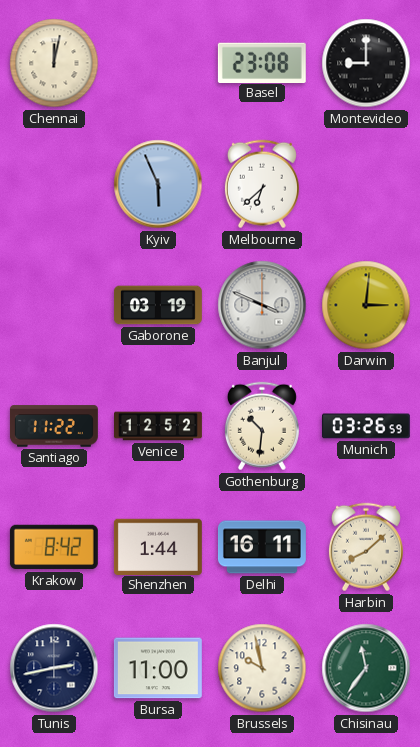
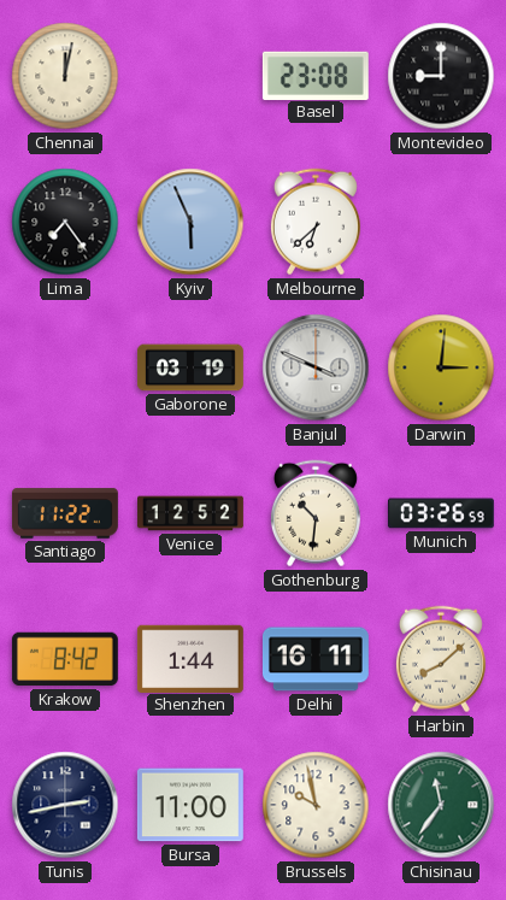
Lima: none -> 7:24 (65, 222)
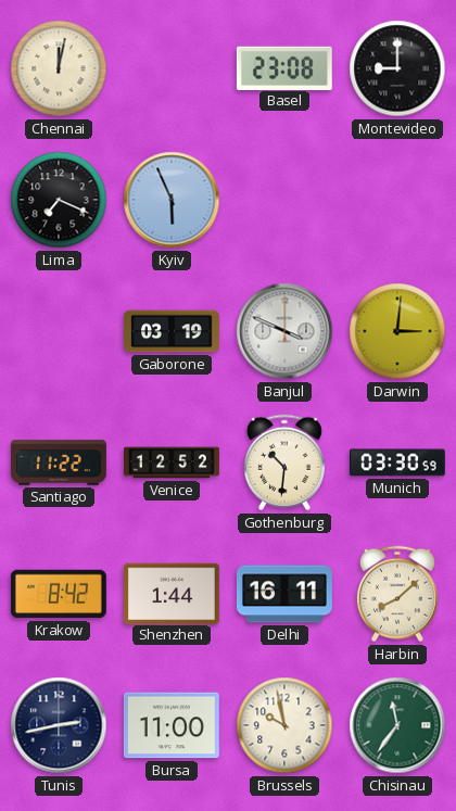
Lima: 7:24 -> 7:19 (59, 200)
Melbourne: 6:38 -> none (316, 222)
Munich: 03:26 -> 03:30 (397, 462)
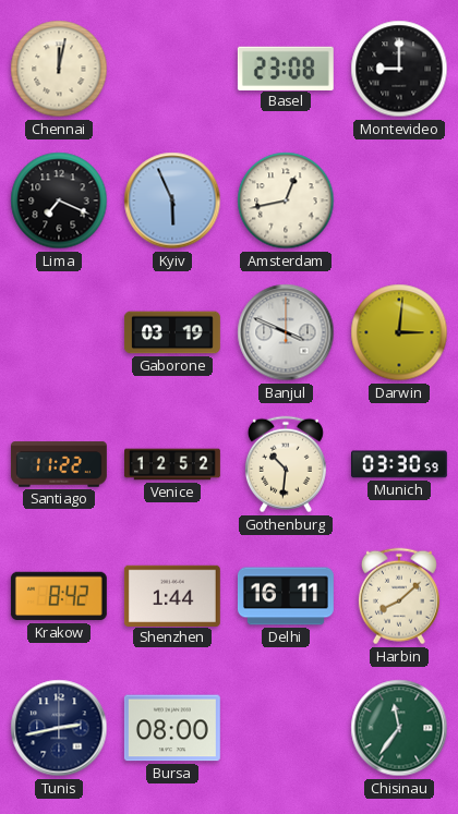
Amsterdam: none -> 12:43 (286, 201)
Bursa: 11:00 -> 08:00 (172, 728)
Brussels: 9:58 -> none (284, 725)
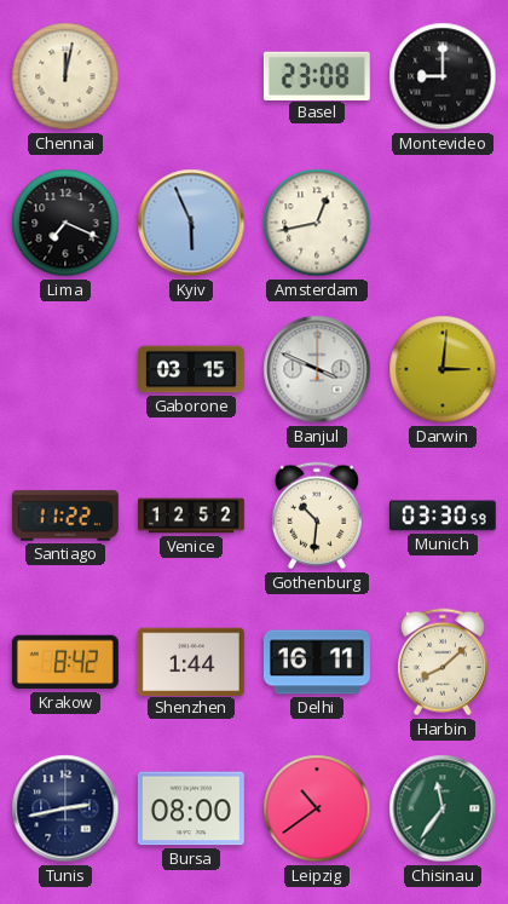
Gaborone: 03:19 -> 03:15 (191, 369)
Leipzig: none -> 10:39 (317, 808)
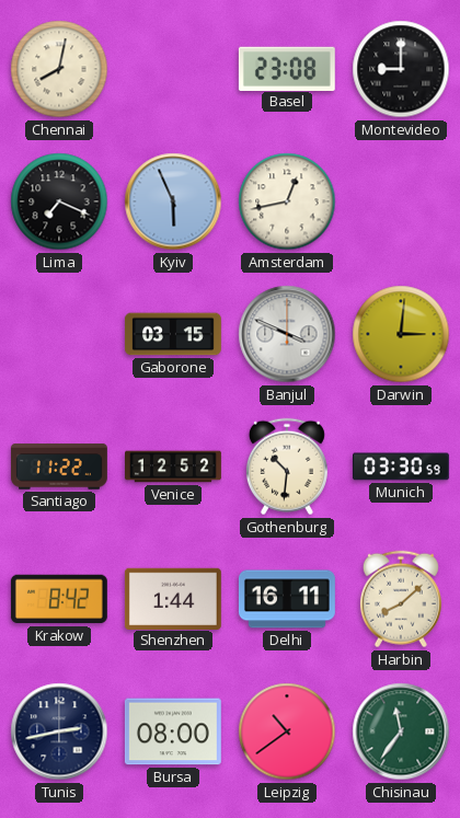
Chennai: 12:02 -> 8:02 (59, 69)
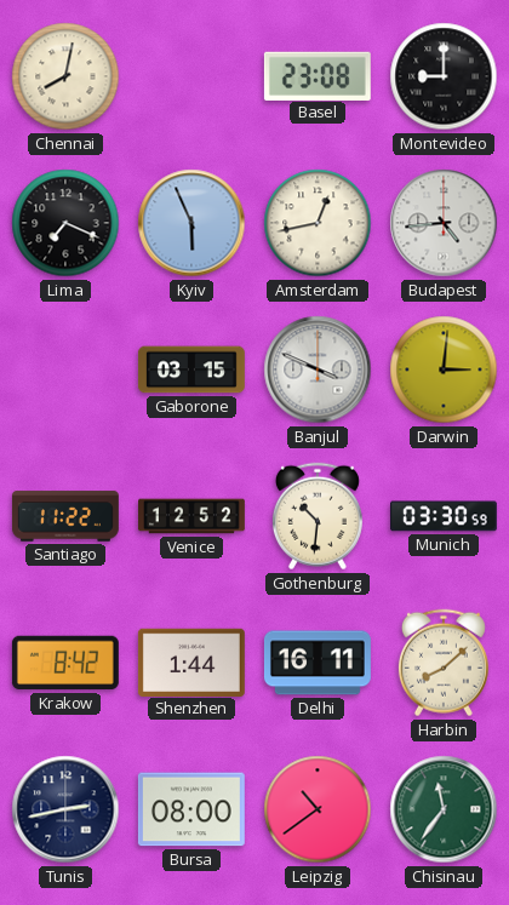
Budapest: none -> 4:44 (444, 223)
